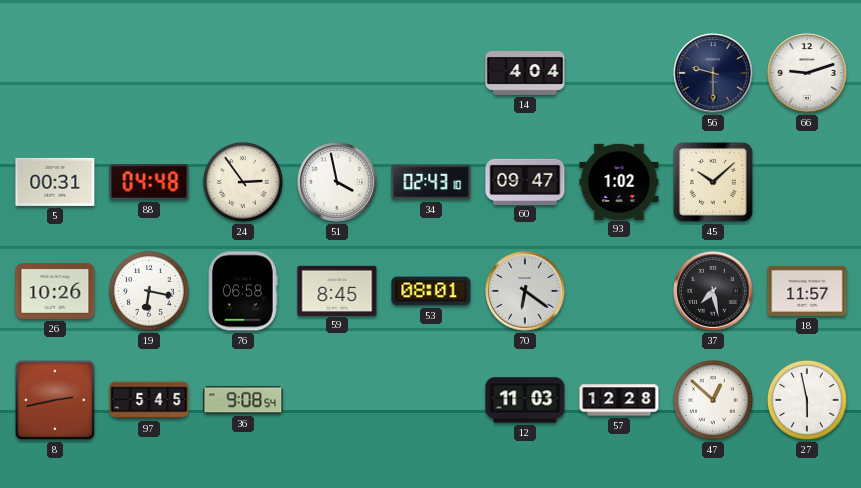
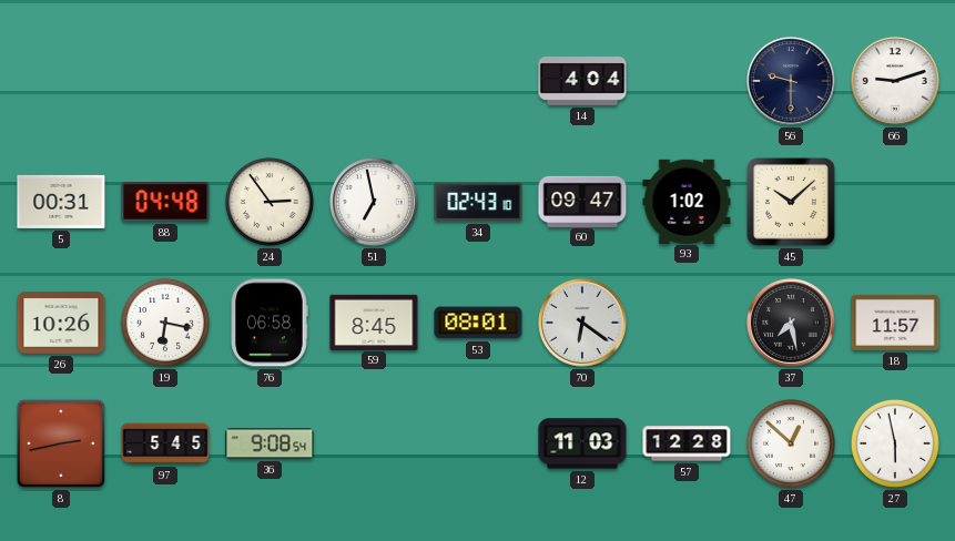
51: 3:58 -> 6:58 (374, 202)
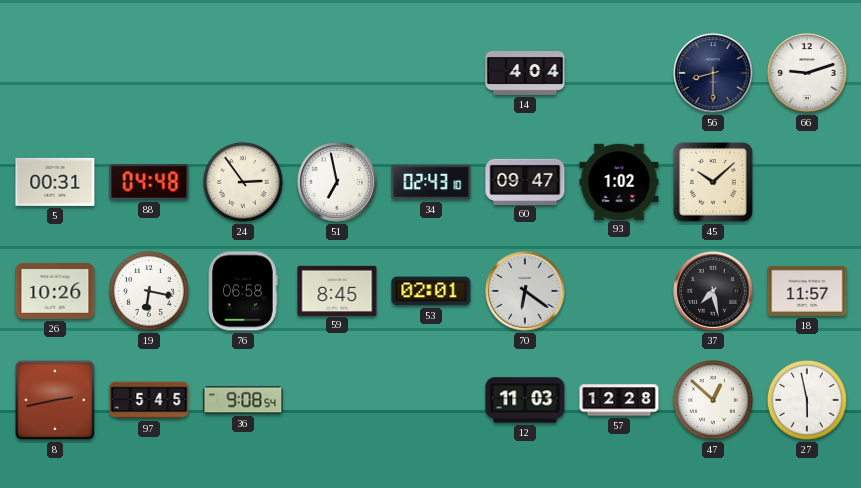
56: 9:30 -> 8:30 (713, 73)
53: 08:01 -> 02:01 (431, 291)
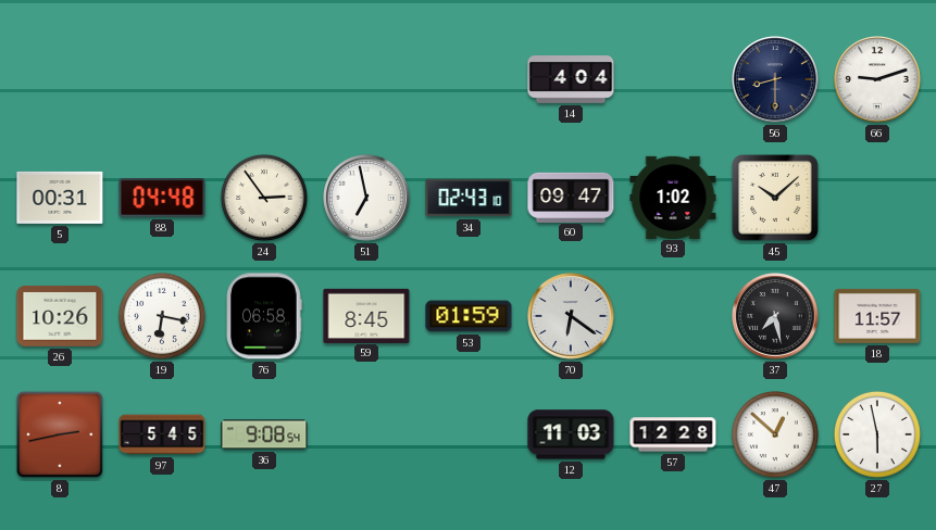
53: 02:01 -> 01:59 (469, 316)
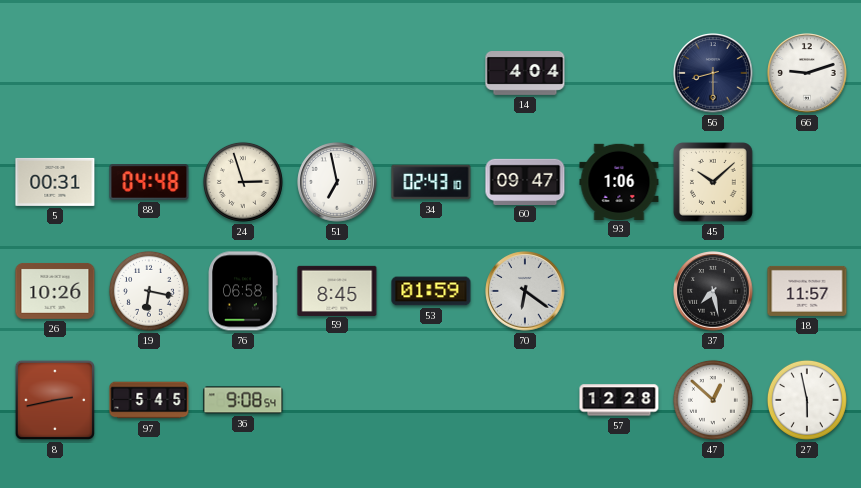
24: 2:54 -> 2:57 (243, 182)
93: 1:02 -> 1:06 (619, 181)
12: 11:03 -> none (571, 434)
